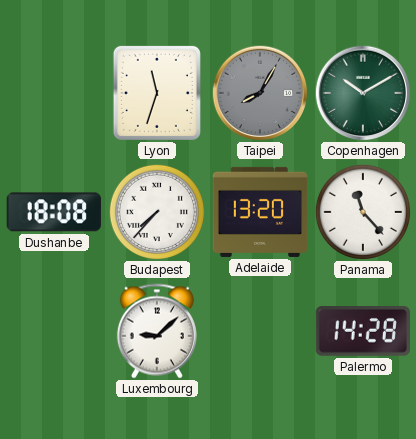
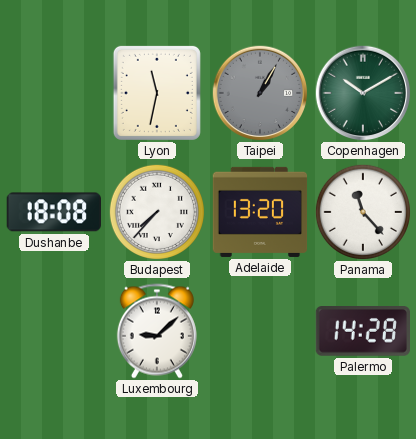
Lyon: 11:33 -> 11:32 (157, 93)
Taipei: 8:05 -> 1:05 (260, 93)
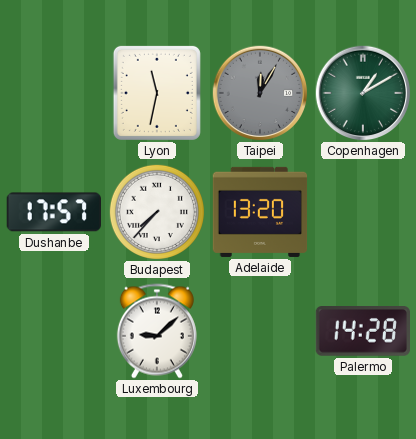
Taipei: 1:05 -> 12:05 (260, 93)
Copenhagen: 10:10 -> 1:10 (363, 93)
Dushanbe: 18:08 -> 17:57 (53, 212)
Panama: 11:23 -> none (363, 212)
